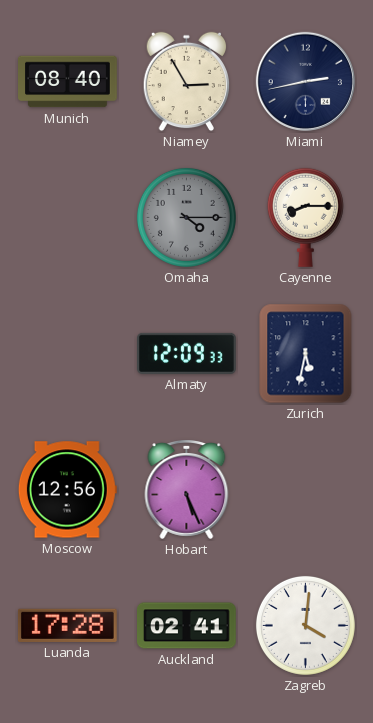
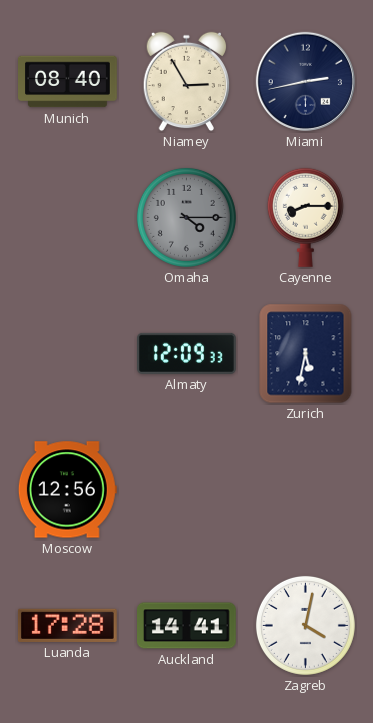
Hobart: 5:26 -> none (187, 490)
Auckland: 02:41 -> 14:41 (187, 626)
Zagreb: 4:01 -> 4:02 (305, 625)
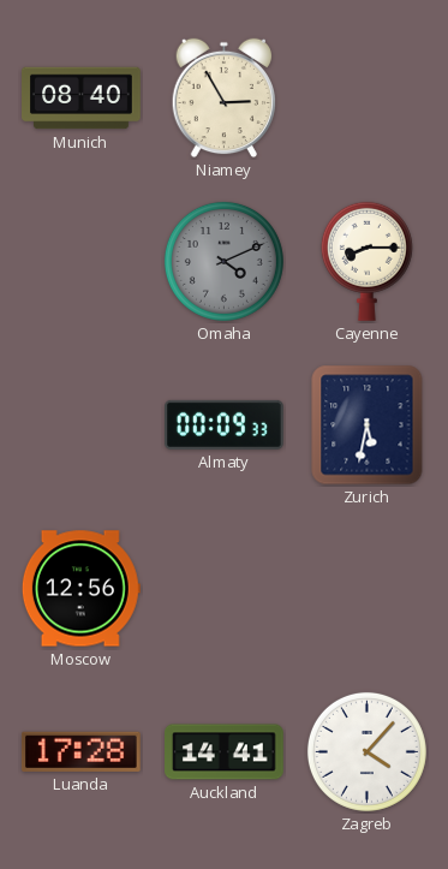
Miami: 2:43 -> none (305, 81)
Omaha: 4:15 -> 4:11 (223, 261)
Almaty: 12:09 -> 00:09 (225, 424)
Zagreb: 4:02 -> 4:07 (366, 751)
